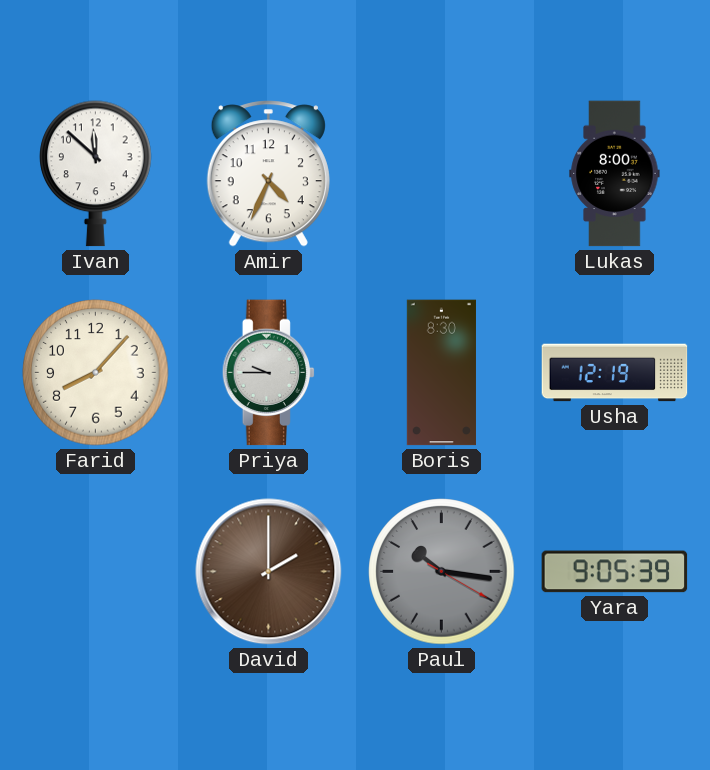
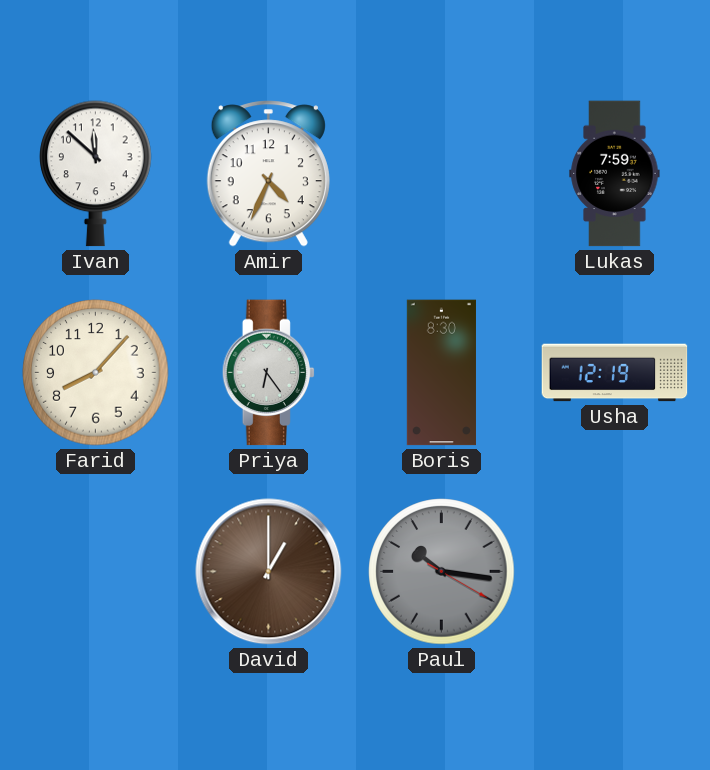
Lukas: 8:00 -> 7:59 (615, 174)
Priya: 9:45 -> 6:24 (269, 373)
David: 2:00 -> 1:00 (269, 572)
Yara: 9:05 -> none (615, 572)
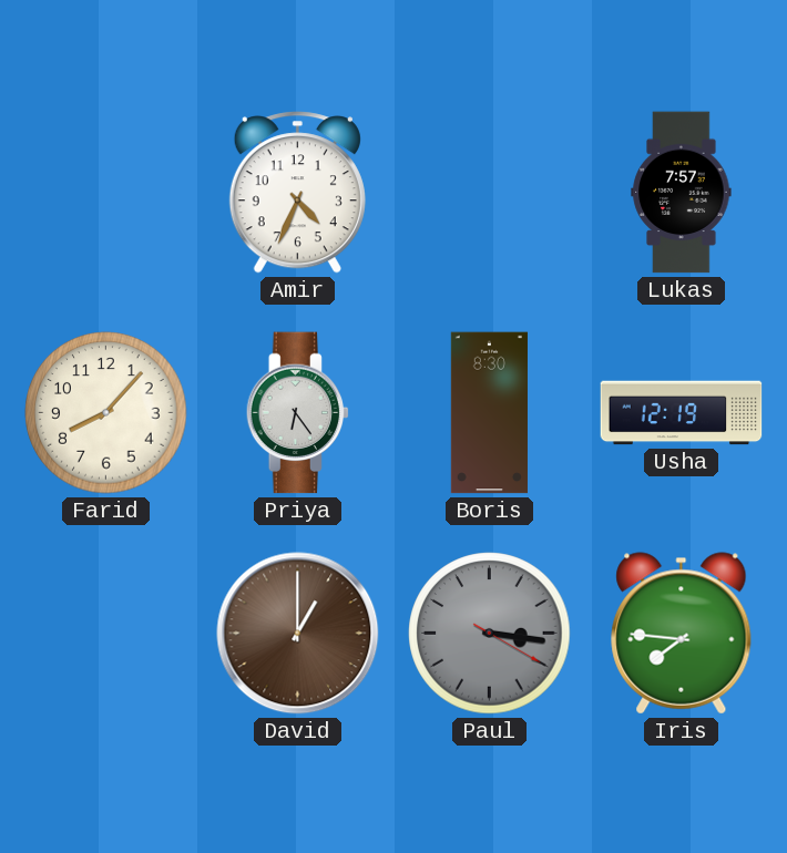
Ivan: 11:52 -> none (96, 174)
Lukas: 7:59 -> 7:57 (682, 193)
Paul: 10:16 -> 3:16 (490, 634)
Iris: none -> 7:46 (682, 634)
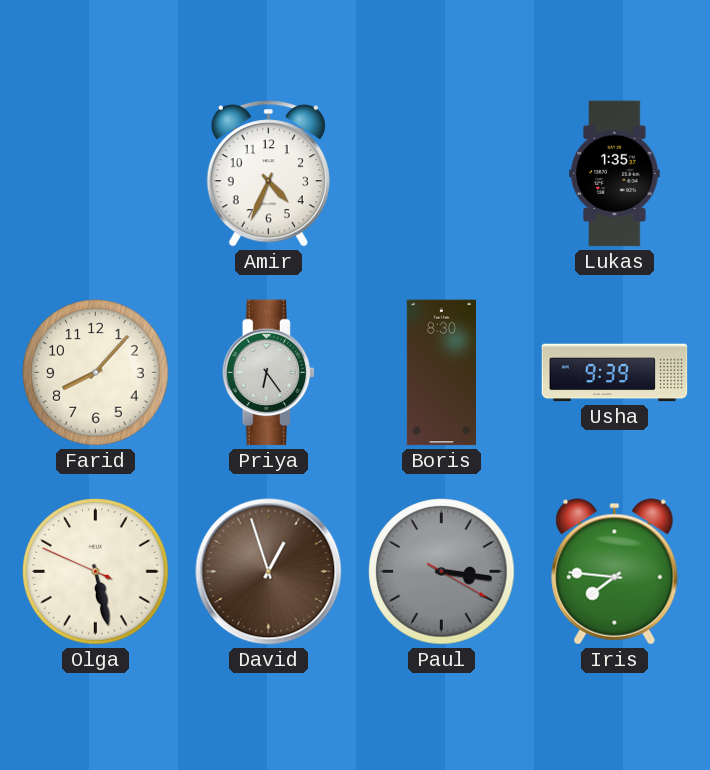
Lukas: 7:57 -> 1:35 (615, 174)
Usha: 12:19 -> 9:39 (615, 373)
Olga: none -> 5:27 (96, 572)
David: 1:00 -> 12:57 (269, 572)
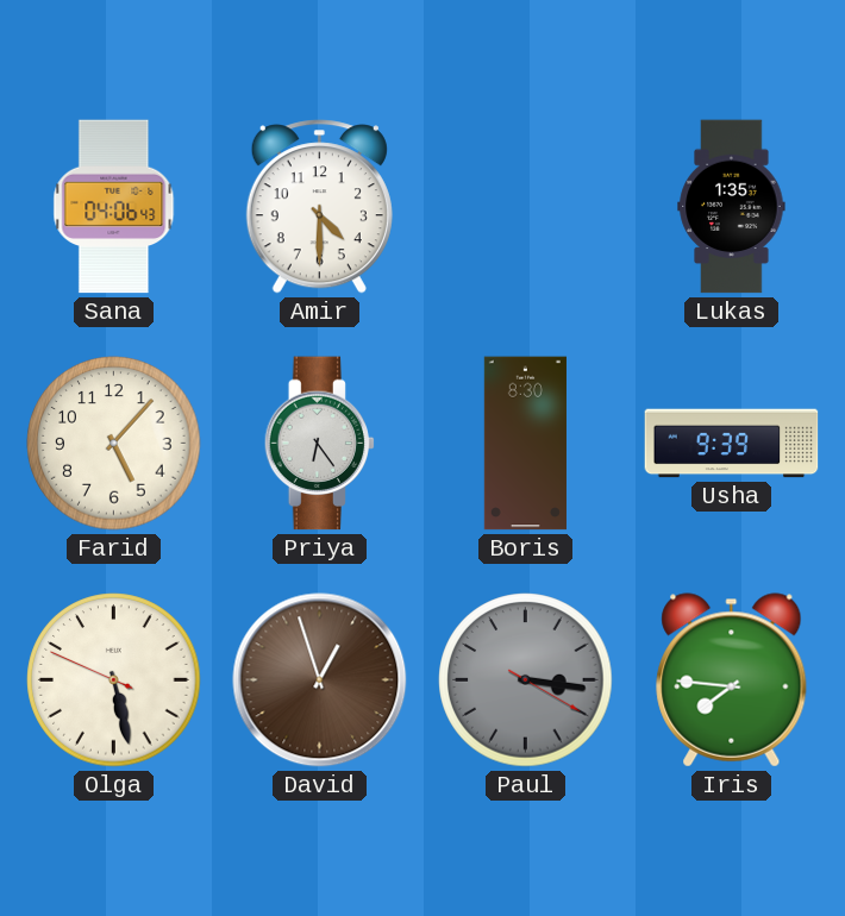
Sana: none -> 04:06 (114, 207)
Amir: 4:34 -> 4:30 (319, 207)
Farid: 8:07 -> 5:07 (114, 444)
